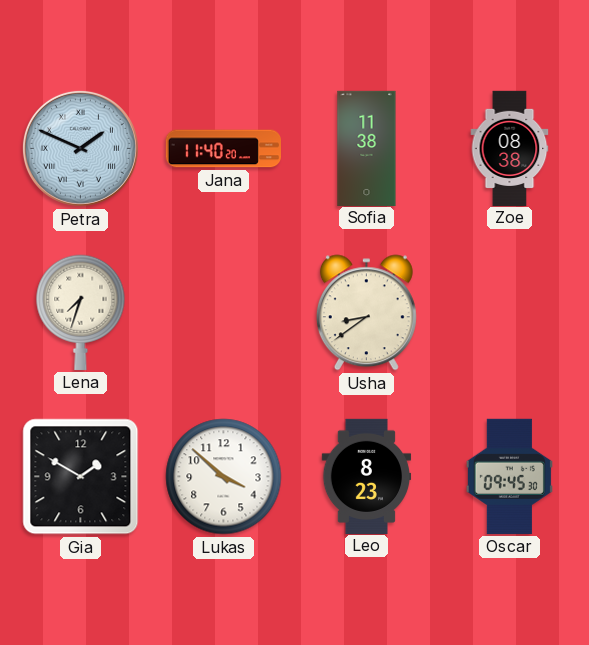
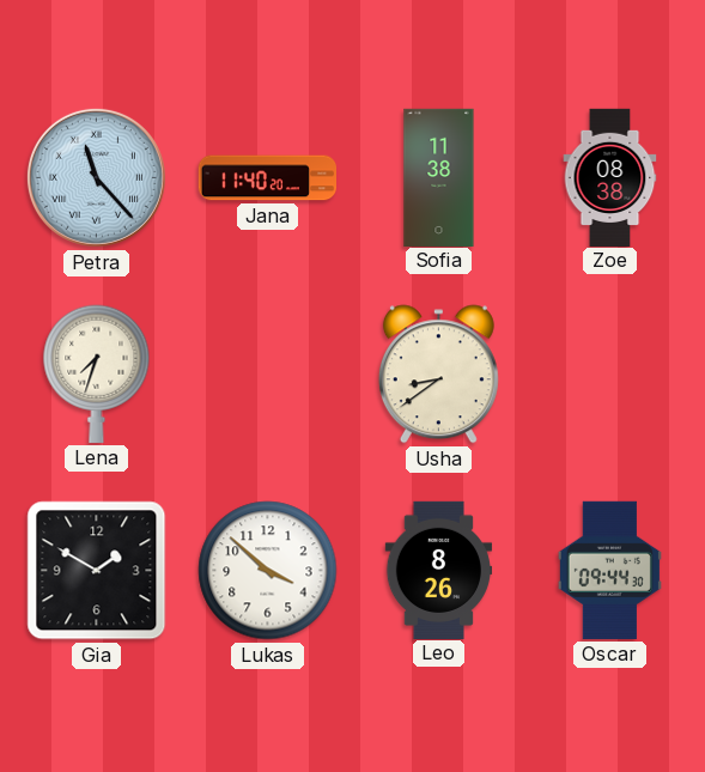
Petra: 1:49 -> 11:23 (96, 177)
Leo: 8:23 -> 8:26 (439, 570)
Oscar: 09:45 -> 09:44 (609, 570)
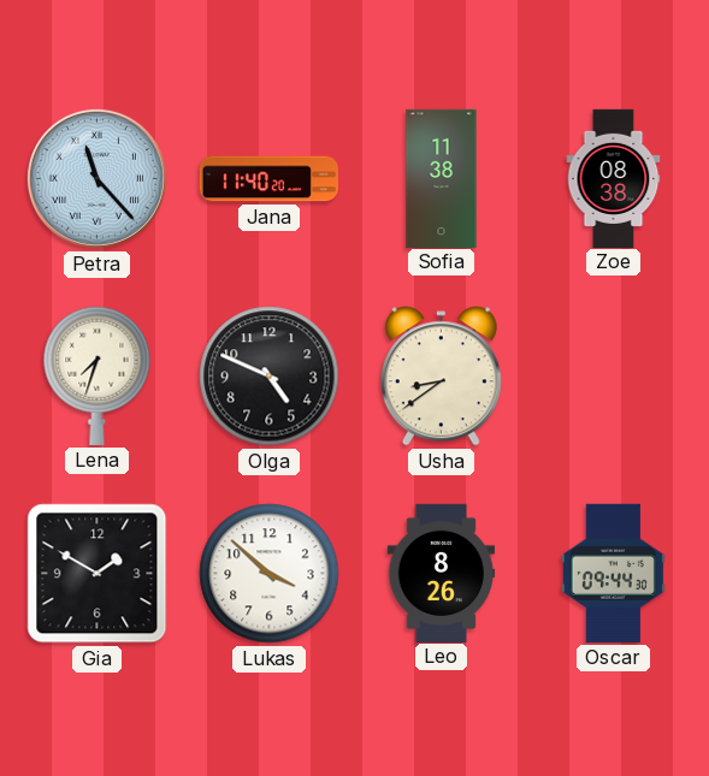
Olga: none -> 4:49 (270, 377)
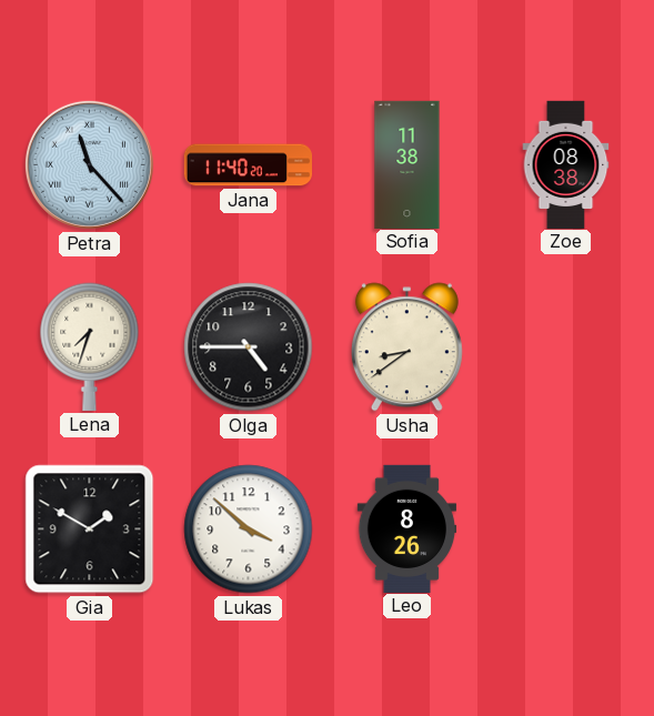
Olga: 4:49 -> 4:45 (249, 347)
Oscar: 09:44 -> none (613, 573)
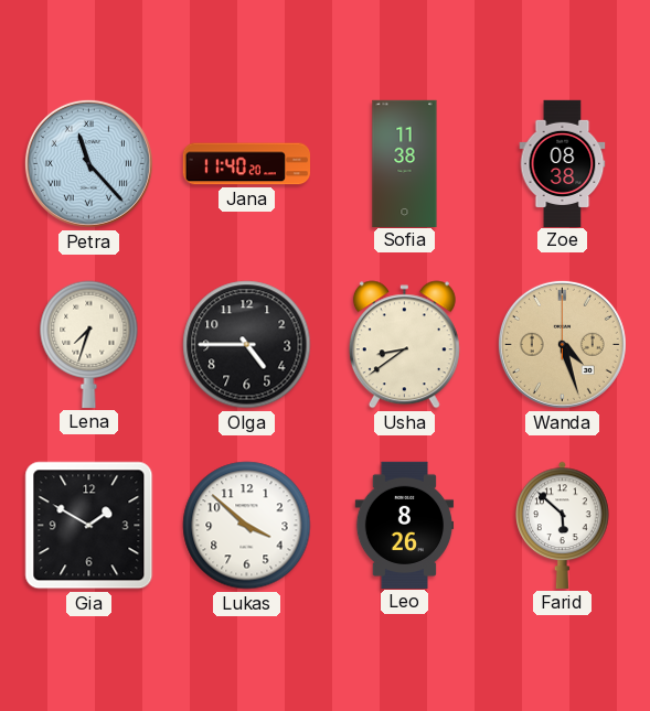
Wanda: none -> 4:27 (562, 344)
Farid: none -> 5:52 (563, 525)
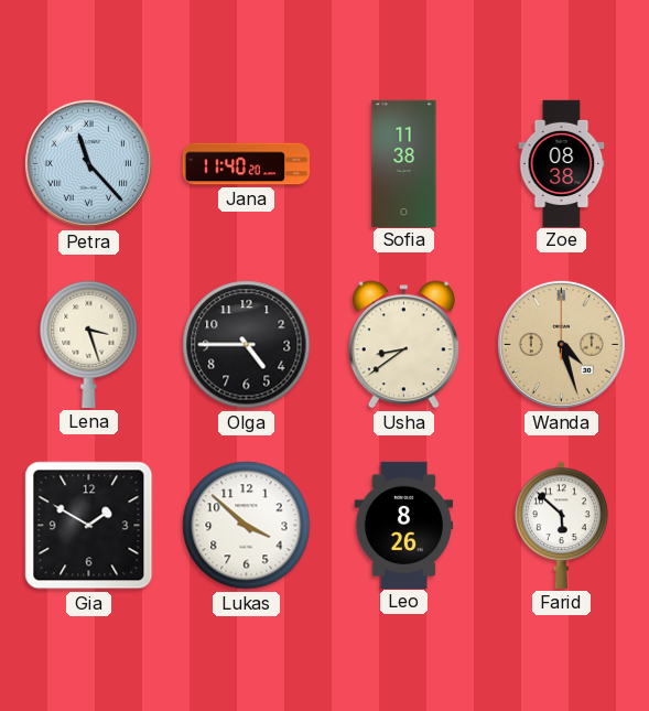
Lena: 7:33 -> 3:27 (89, 344)
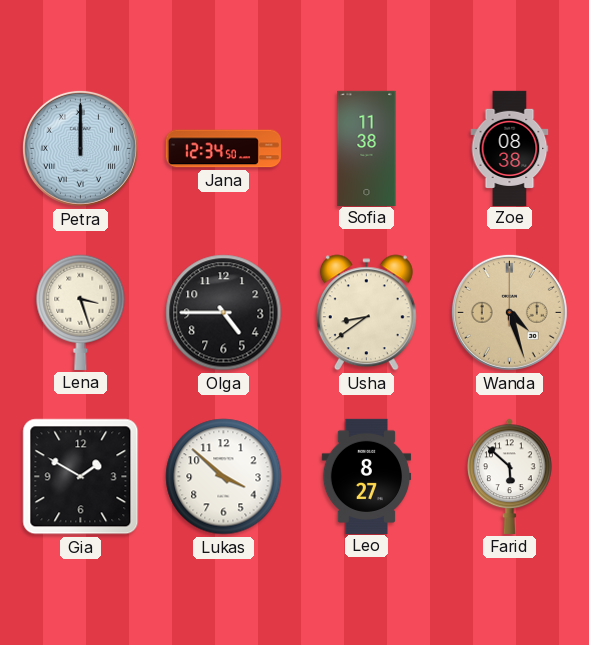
Petra: 11:23 -> 12:00 (80, 148)
Jana: 11:40 -> 12:34 (223, 149)
Leo: 8:26 -> 8:27 (367, 476)
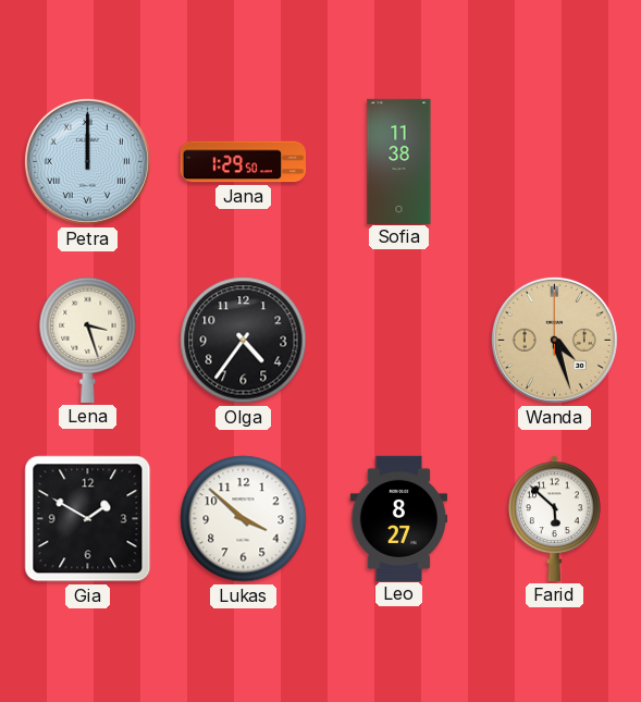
Jana: 12:34 -> 1:29 (243, 162)
Zoe: 08:38 -> none (510, 148)
Olga: 4:45 -> 4:36 (244, 341)
Usha: 8:39 -> none (366, 313)
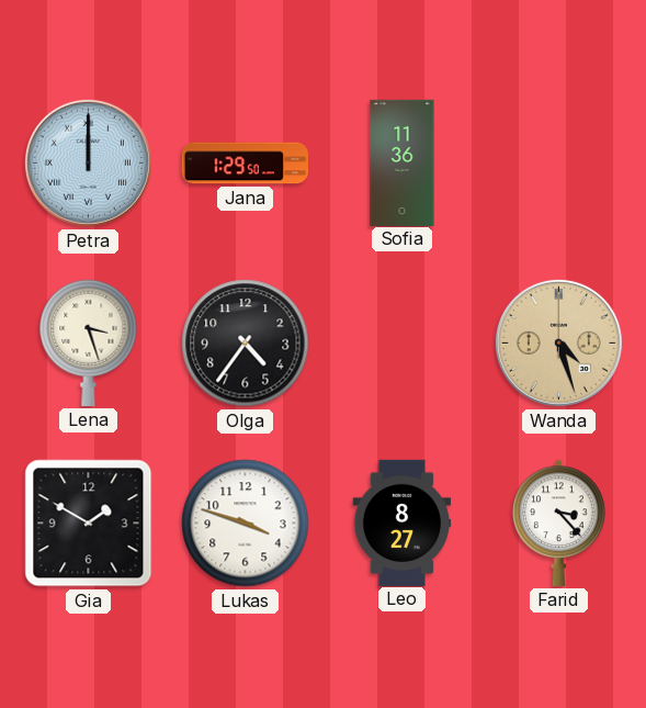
Sofia: 11:38 -> 11:36 (403, 162)
Lukas: 3:52 -> 3:48 (246, 524)
Farid: 5:52 -> 3:23 (559, 522)
